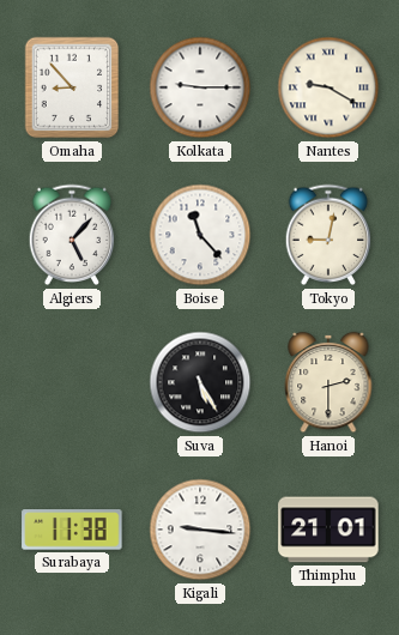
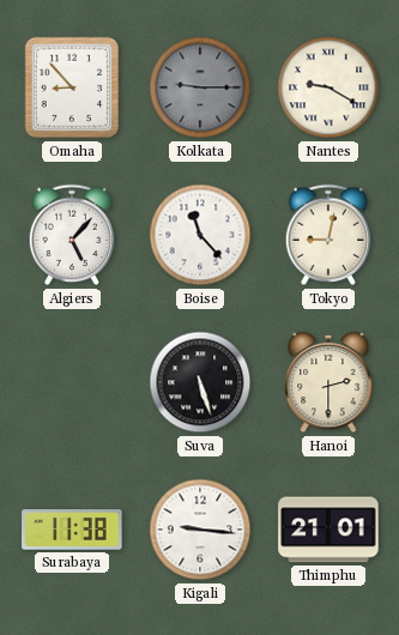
Kolkata dial: white -> grey (200, 87)
Suva: 5:25 -> 5:27 (200, 382)
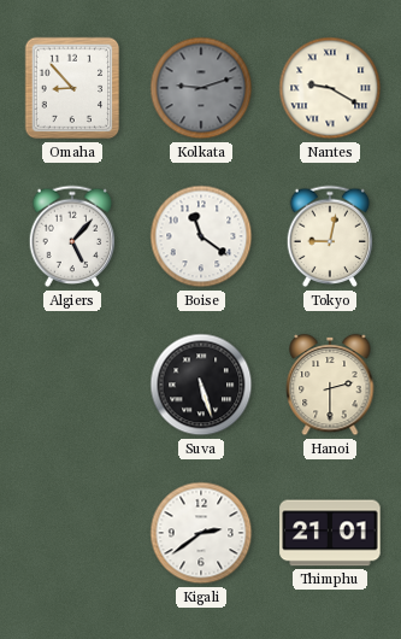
Kolkata: 9:15 -> 9:12 (201, 88)
Boise: 11:23 -> 11:21 (201, 236)
Surabaya: 11:38 -> none (72, 530)
Kigali: 9:16 -> 2:39 (201, 533)
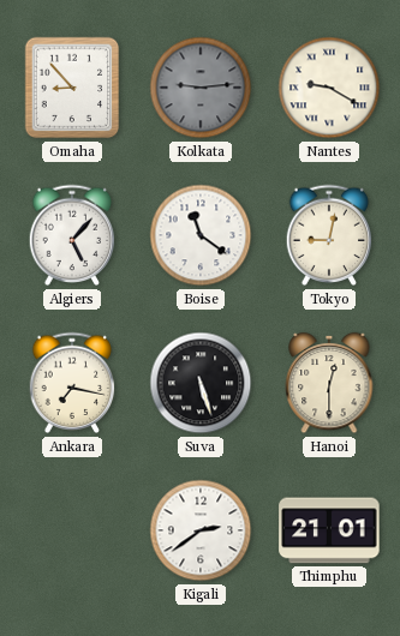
Kolkata: 9:12 -> 9:14 (201, 88)
Ankara: none -> 7:17 (72, 383)
Hanoi: 2:30 -> 12:30 (329, 383)
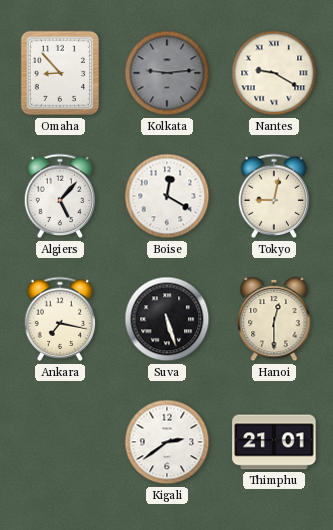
Boise: 11:21 -> 12:20 (167, 196)
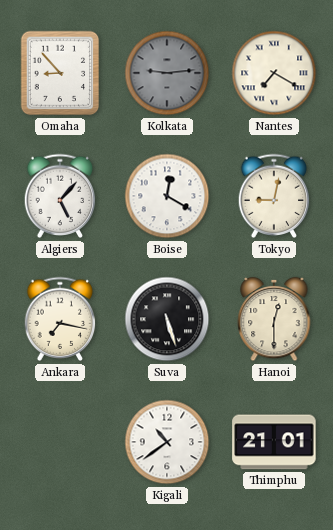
Nantes: 9:20 -> 7:20 (274, 73)
Kigali: 2:39 -> 10:39 (167, 442)
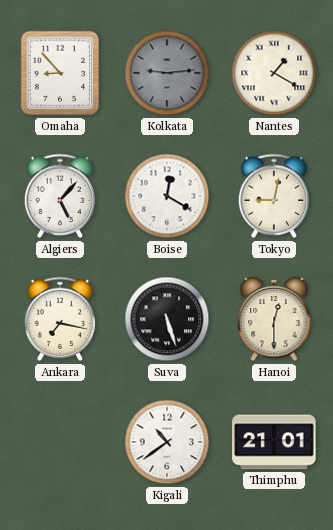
Nantes: 7:20 -> 1:20 (274, 73)
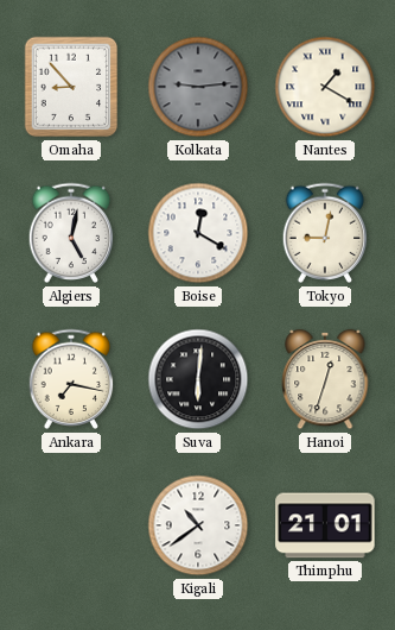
Algiers: 5:07 -> 5:02 (71, 233)
Suva: 5:27 -> 6:01 (198, 379)
Hanoi: 12:30 -> 12:33 (325, 379)
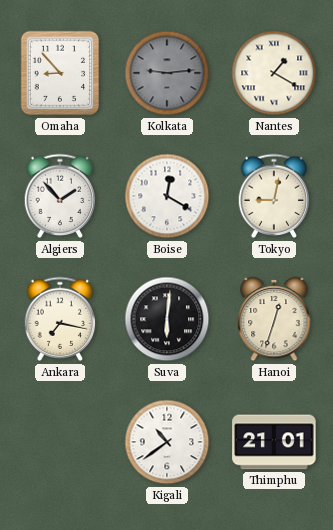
Algiers: 5:02 -> 1:53 (60, 196)
